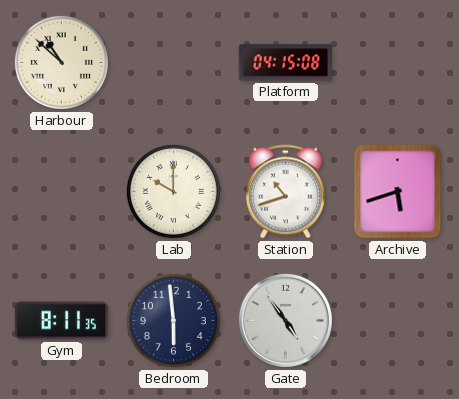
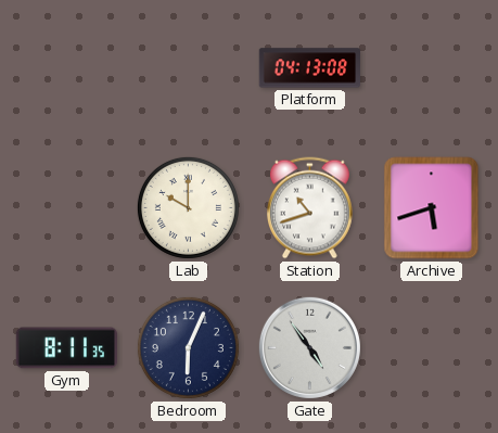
Harbour: 10:52 -> none (61, 62)
Platform: 04:15 -> 04:13 (309, 68)
Bedroom: 5:59 -> 6:04 (188, 347)
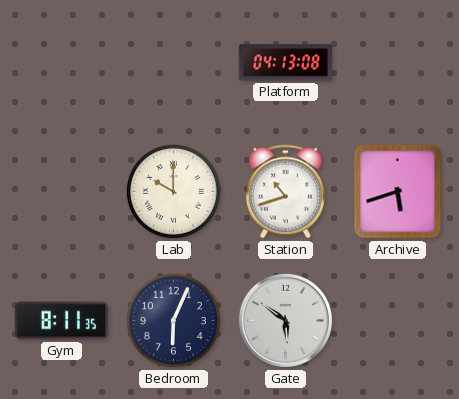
Gate: 4:54 -> 5:51 (285, 320)
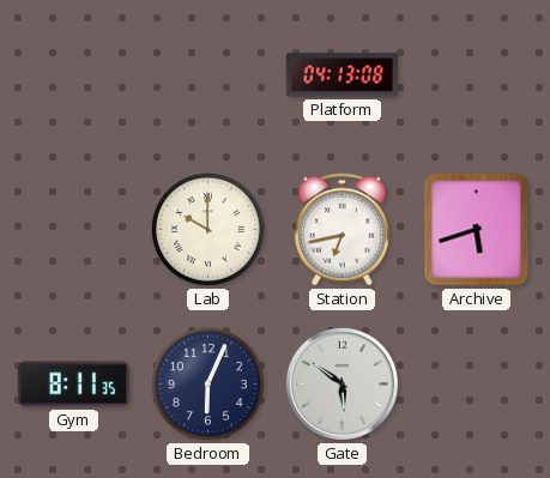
Station: 10:42 -> 6:43 (342, 230)
